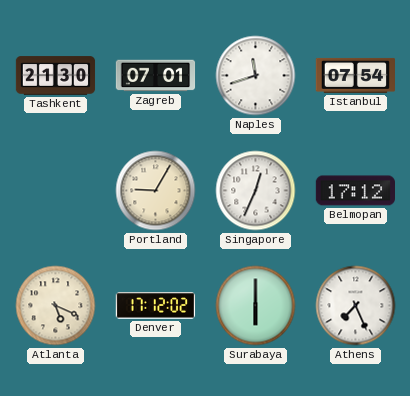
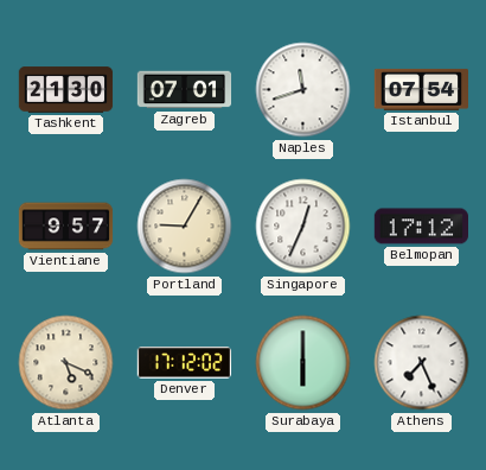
Vientiane: none -> 9:57 (66, 227)
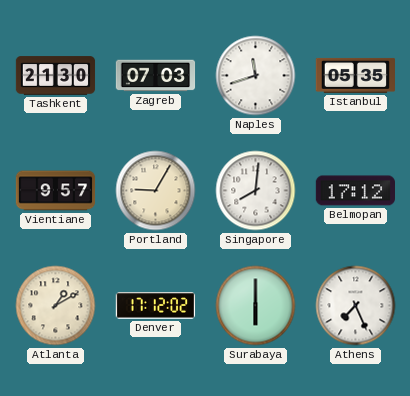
Zagreb: 07:01 -> 07:03 (156, 76)
Istanbul: 07:54 -> 05:35 (356, 75)
Singapore: 12:34 -> 8:01 (256, 191)
Atlanta: 5:19 -> 1:10 (56, 306)
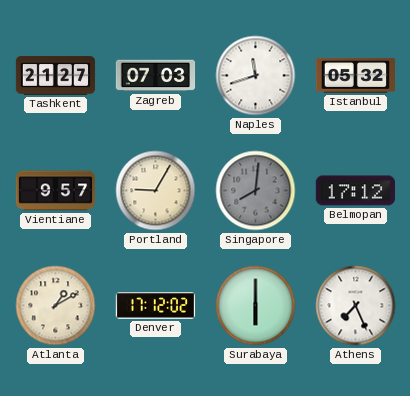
Tashkent: 21:30 -> 21:27 (56, 76)
Istanbul: 05:35 -> 05:32 (356, 75)
Singapore dial: white -> grey (256, 191)
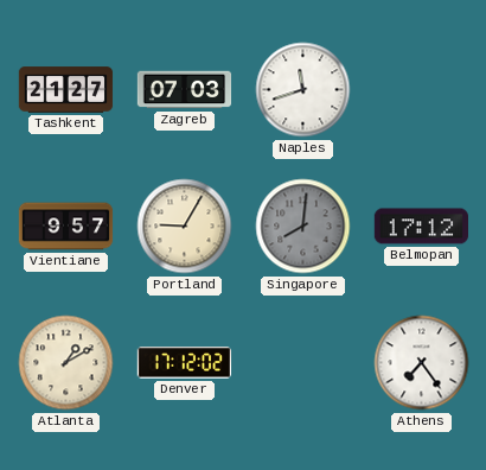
Istanbul: 05:32 -> none (356, 75)
Surabaya: 6:00 -> none (256, 306)
Athens: 7:26 -> 7:24 (422, 363)
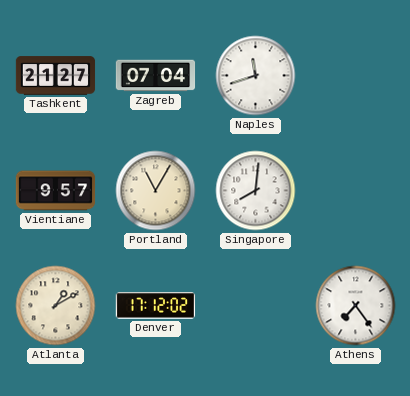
Zagreb: 07:03 -> 07:04 (156, 76)
Portland: 9:05 -> 11:05 (156, 191)
Singapore dial: grey -> white (256, 191)
Belmopan: 17:12 -> none (421, 227)
